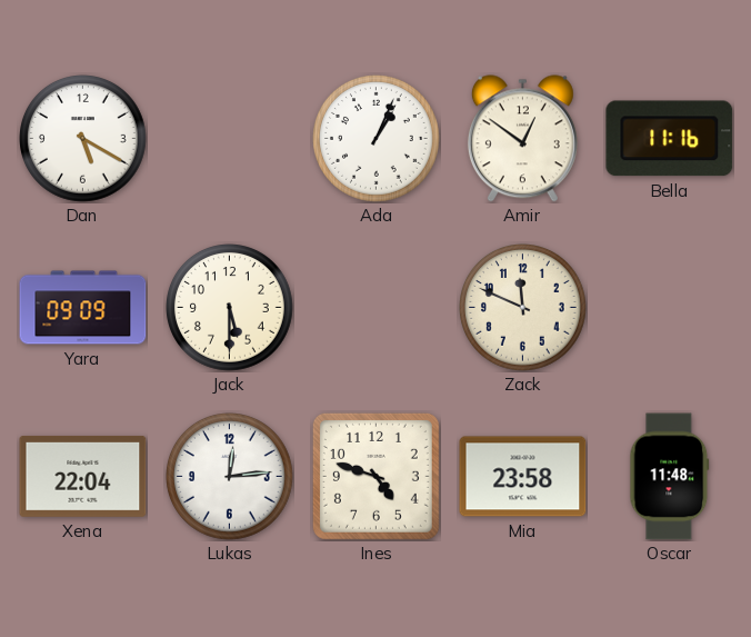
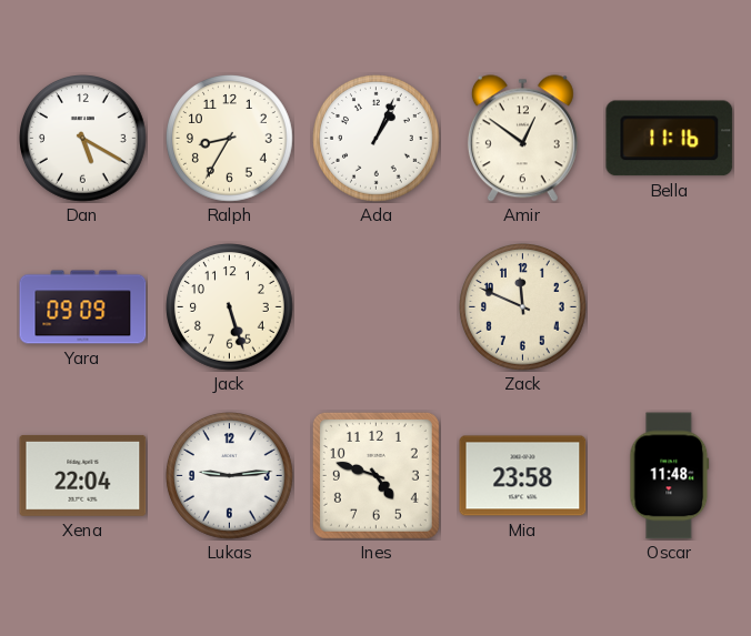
Ralph: none -> 8:35 (230, 139)
Jack: 5:30 -> 5:27 (230, 307)
Lukas: 12:14 -> 9:14 (230, 476)
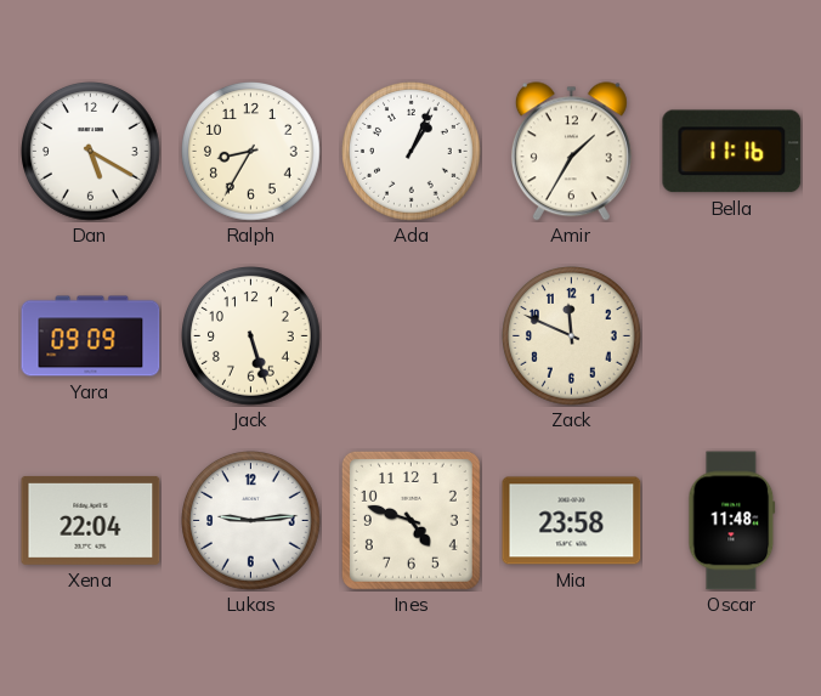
Amir: 12:51 -> 1:35 (571, 152)
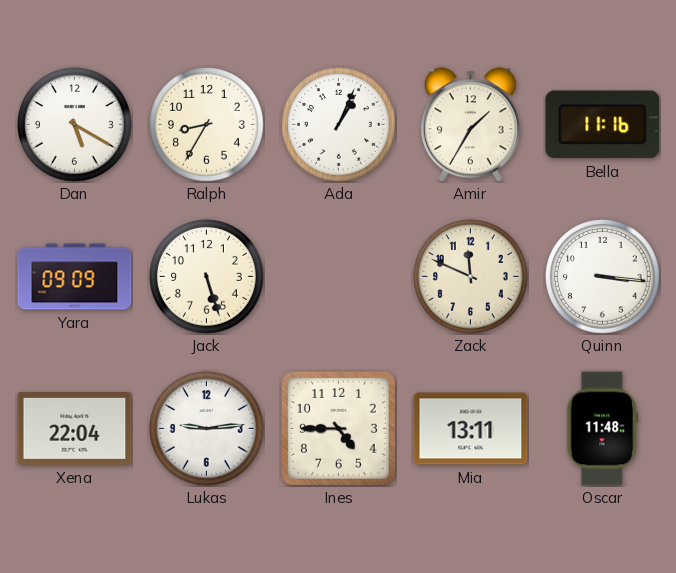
Quinn: none -> 3:16 (603, 277)
Ines: 4:48 -> 4:45 (338, 428)
Mia: 23:58 -> 13:11 (471, 429)
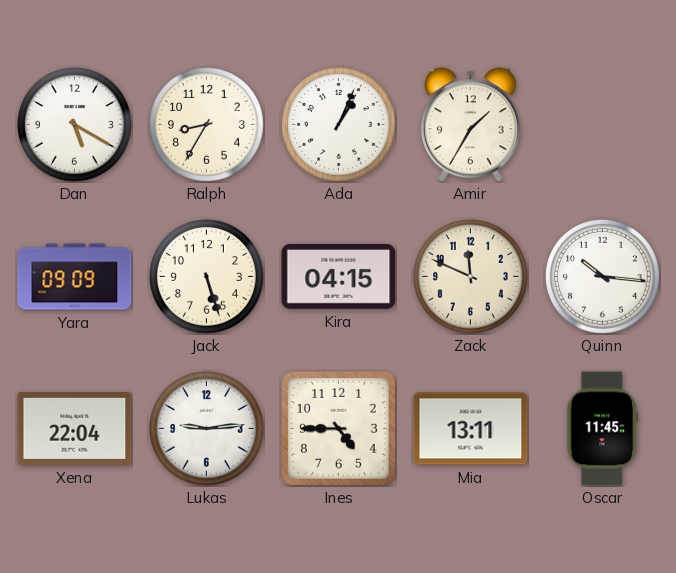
Bella: 11:16 -> none (603, 125)
Kira: none -> 04:15 (339, 277)
Quinn: 3:16 -> 10:16 (603, 277)
Oscar: 11:48 -> 11:45 (603, 429)
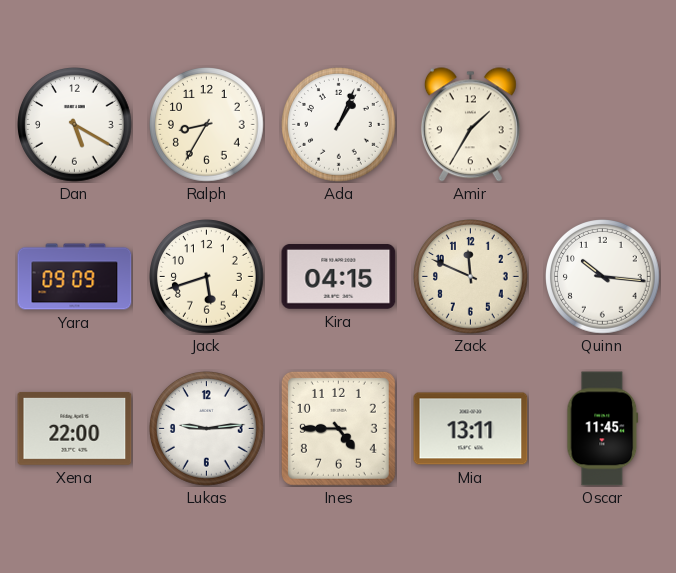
Jack: 5:27 -> 5:42 (207, 277)
Xena: 22:04 -> 22:00 (75, 428)
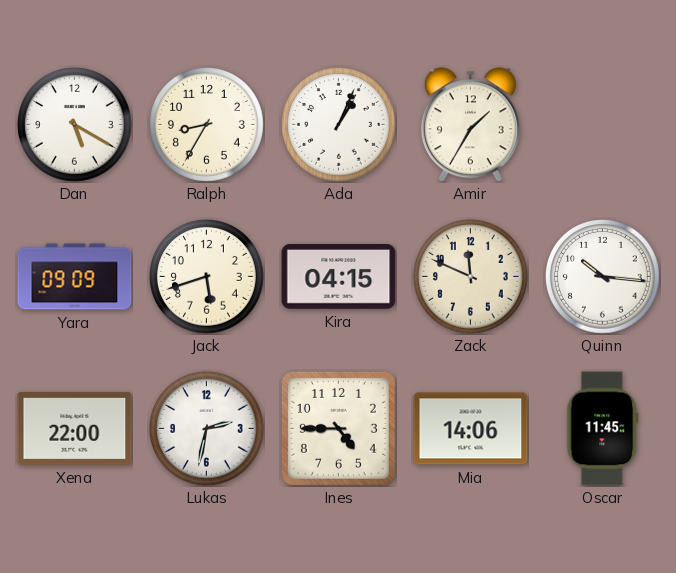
Lukas: 9:14 -> 2:32 (207, 429)
Mia: 13:11 -> 14:06 (471, 429)
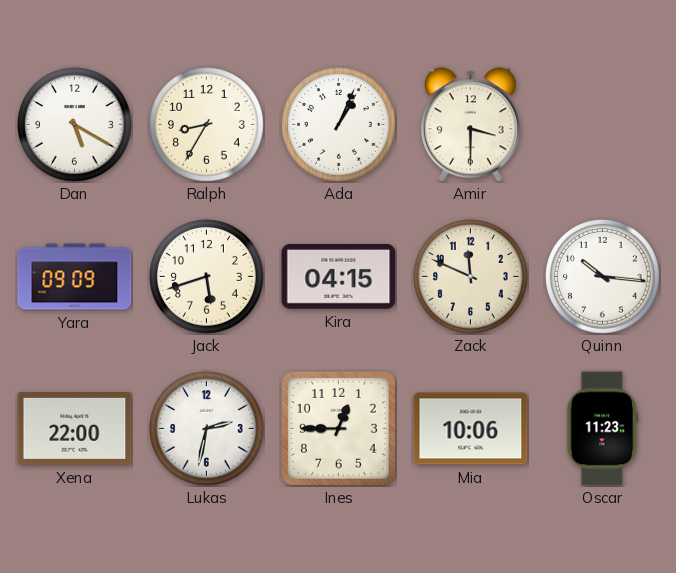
Amir: 1:35 -> 3:30 (470, 125)
Ines: 4:45 -> 12:45 (338, 428)
Mia: 14:06 -> 10:06 (471, 429)
Oscar: 11:45 -> 11:23 (603, 429)
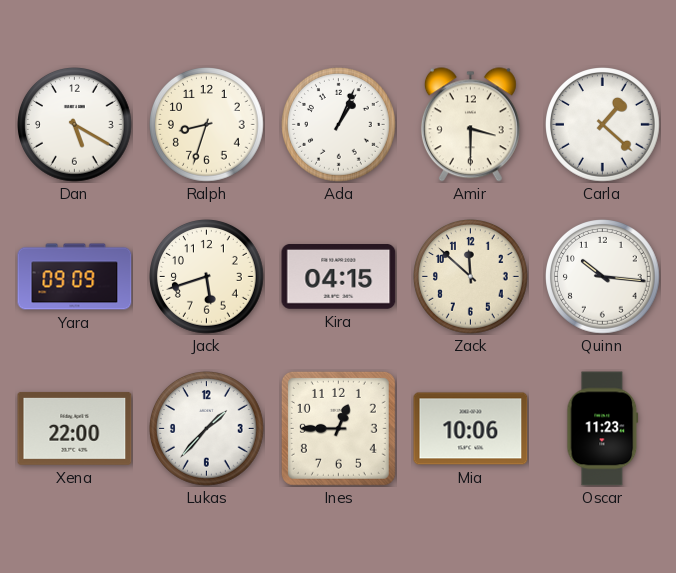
Ralph: 8:35 -> 8:33 (207, 125)
Carla: none -> 1:22 (603, 125)
Zack: 11:49 -> 11:52 (471, 277)
Lukas: 2:32 -> 1:37 (207, 429)
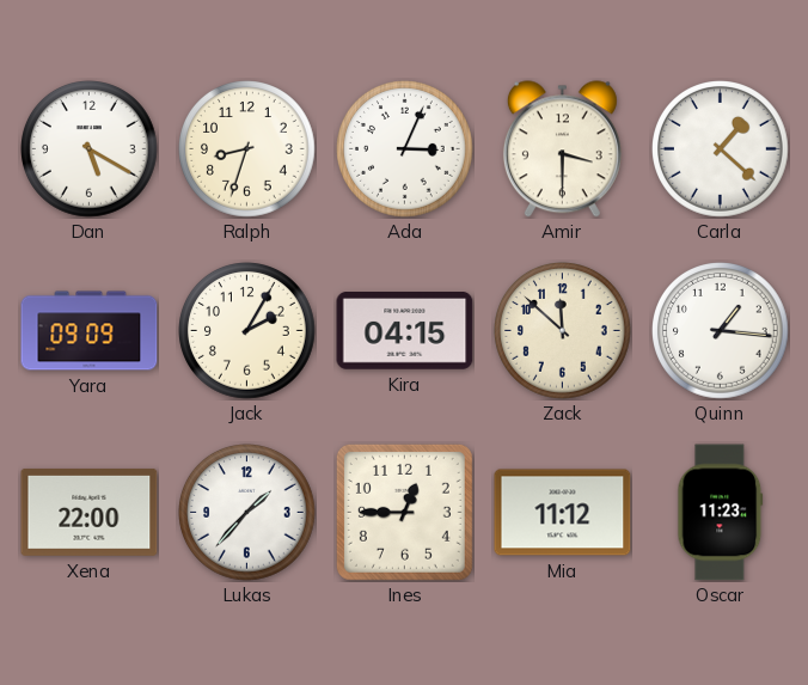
Ada: 1:04 -> 3:04 (405, 149)
Jack: 5:42 -> 2:05 (247, 331)
Quinn: 10:16 -> 1:16 (721, 331)
Mia: 10:06 -> 11:12 (563, 513)
